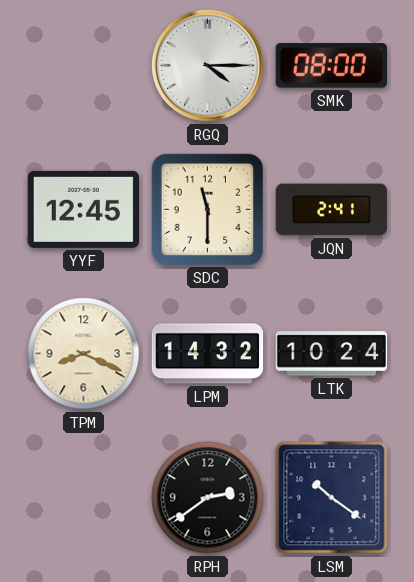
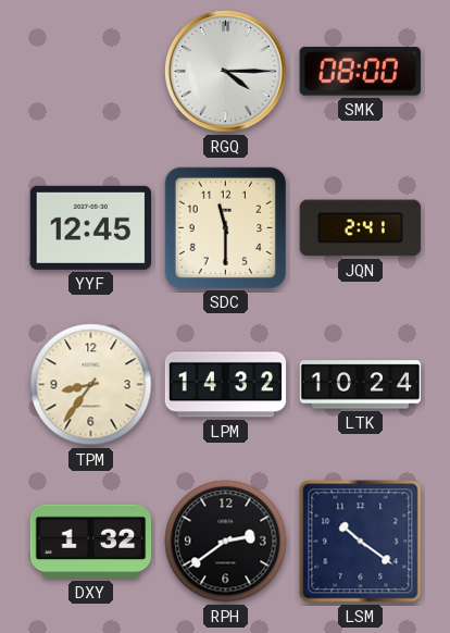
TPM: 8:19 -> 8:36 (91, 385)
DXY: none -> 1:32 (91, 542)
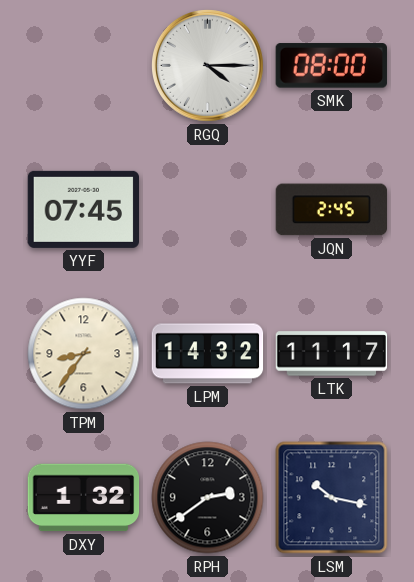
YYF: 12:45 -> 07:45 (84, 209)
SDC: 11:30 -> none (225, 227)
JQN: 2:41 -> 2:45 (332, 210)
LTK: 10:24 -> 11:17 (332, 354)
LSM: 10:21 -> 10:17 (332, 498)
